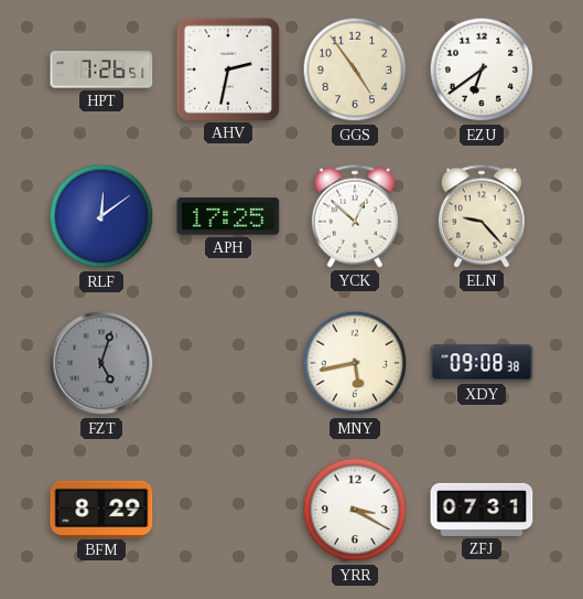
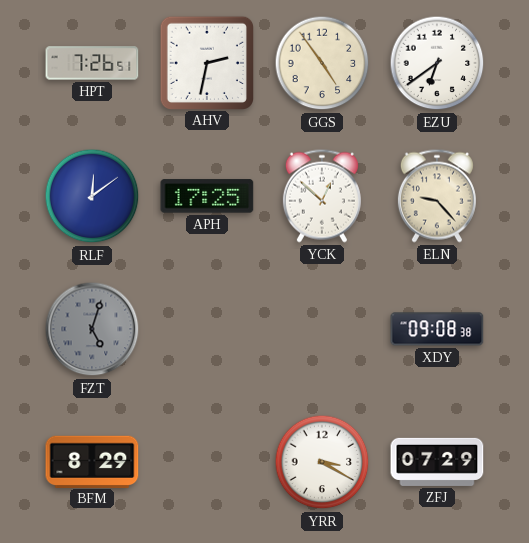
MNY: 5:43 -> none (355, 363)
ZFJ: 07:31 -> 07:29 (437, 462)
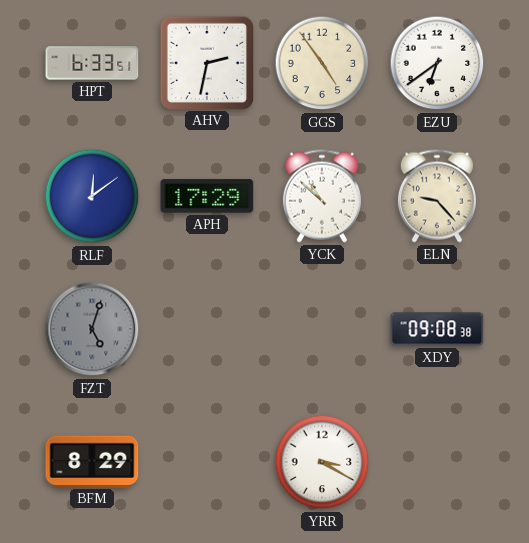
HPT: 7:26 -> 6:33 (92, 63)
APH: 17:25 -> 17:29 (207, 196)
YCK: 12:52 -> 10:52 (322, 196)
ZFJ: 07:29 -> none (437, 462)
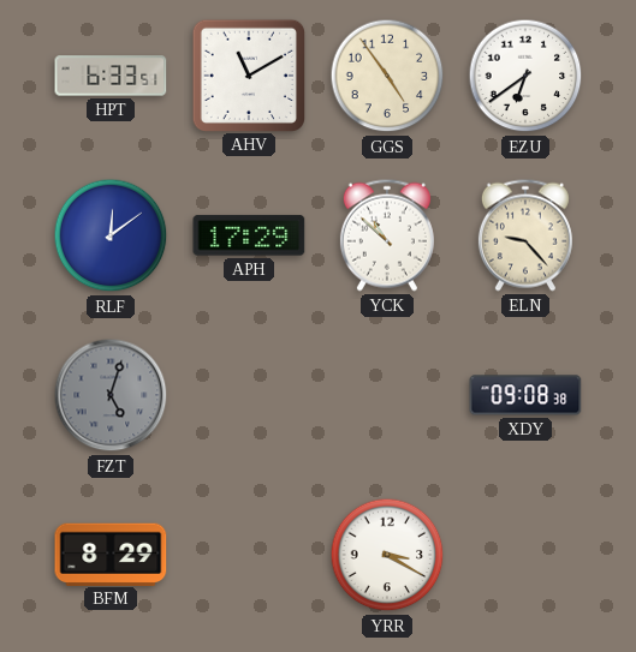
AHV: 2:32 -> 11:10 (248, 74)
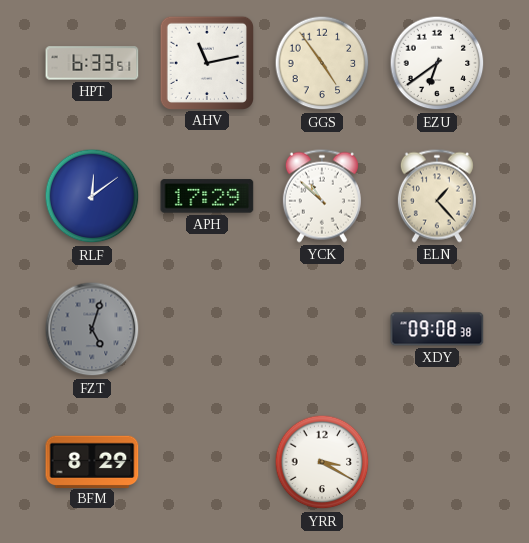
AHV: 11:10 -> 11:13 (206, 62)
ELN: 9:23 -> 1:23 (437, 196)
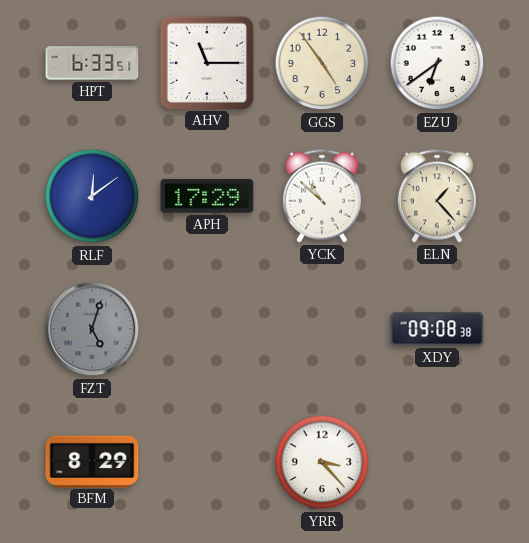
AHV: 11:13 -> 11:15 (206, 62)
YRR: 3:20 -> 3:23 (322, 462)
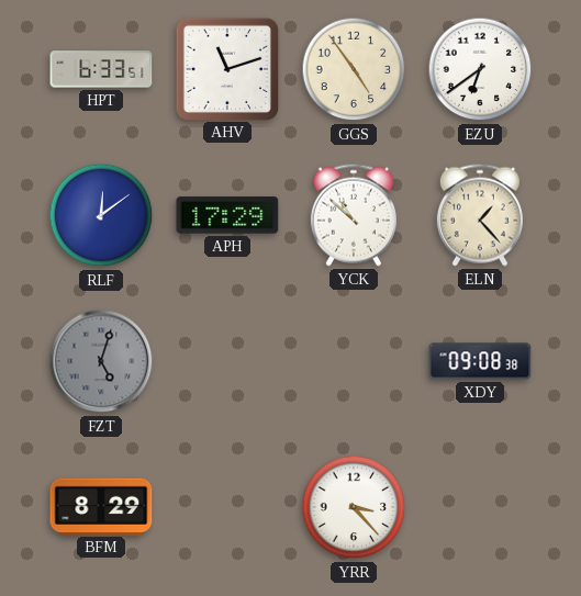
AHV: 11:15 -> 11:12 (226, 68)
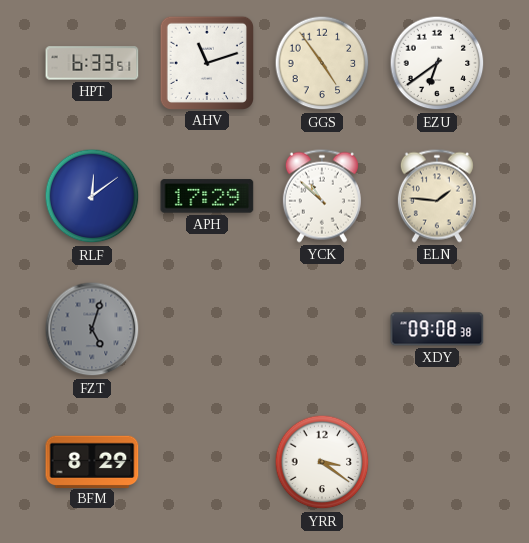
ELN: 1:23 -> 1:46 (437, 196)
YRR: 3:23 -> 3:21 (322, 462)
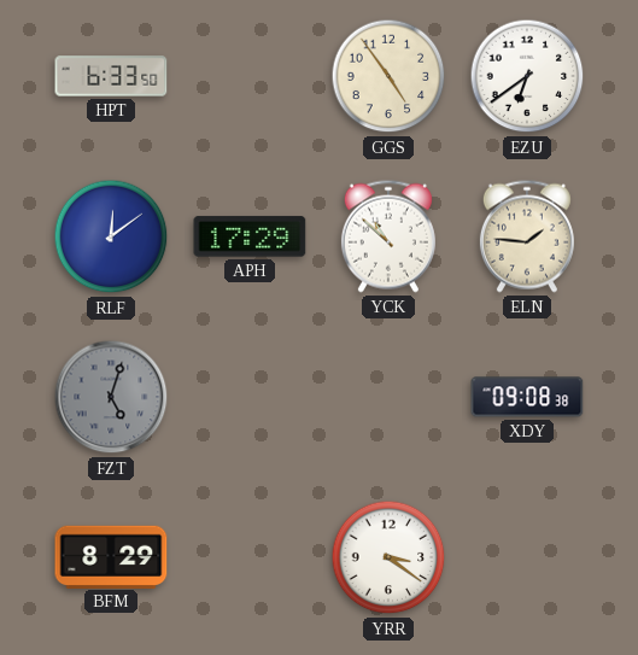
HPT: 6:33:51 -> 6:33:50 (111, 76)
AHV: 11:12 -> none (206, 62)
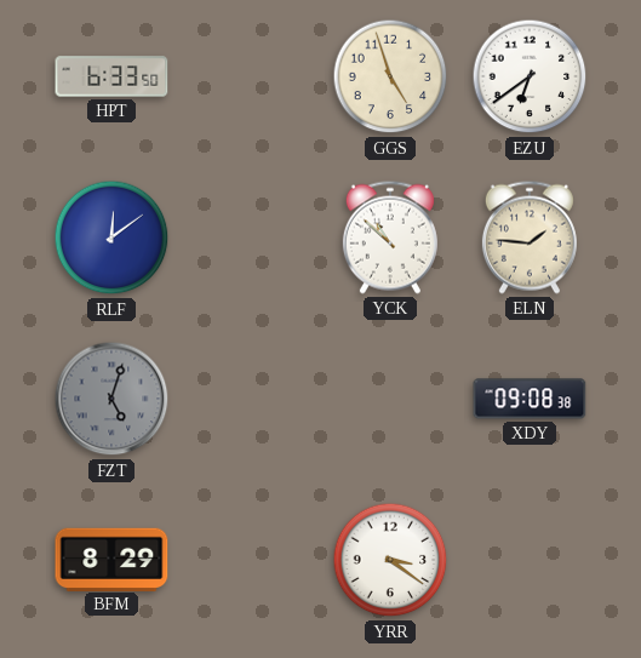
GGS: 4:54 -> 4:57 (390, 76)
APH: 17:29 -> none (250, 236)
